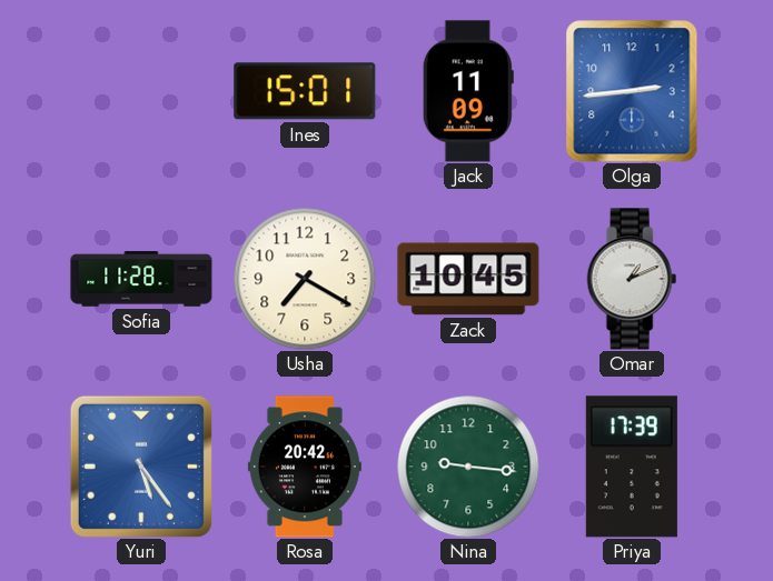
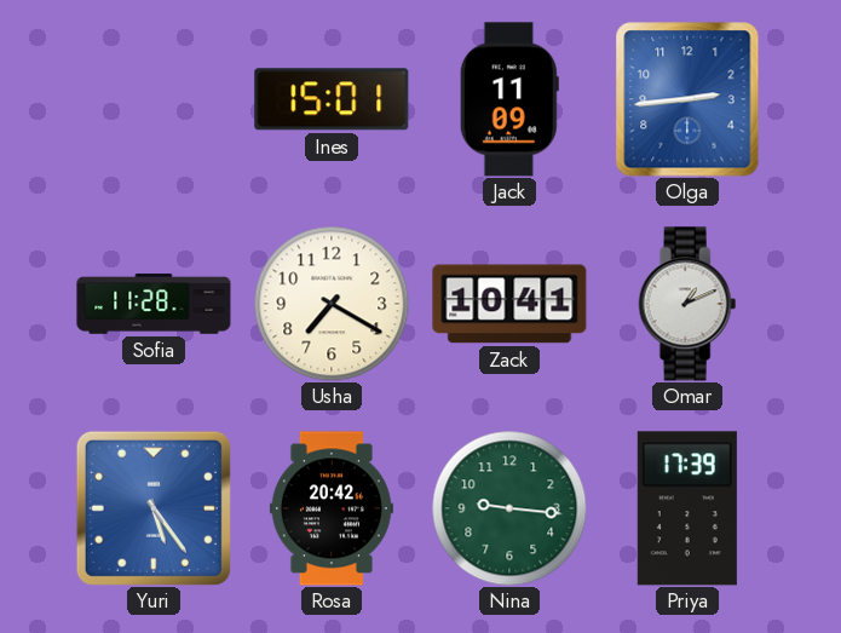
Zack: 10:45 -> 10:41 (509, 304)
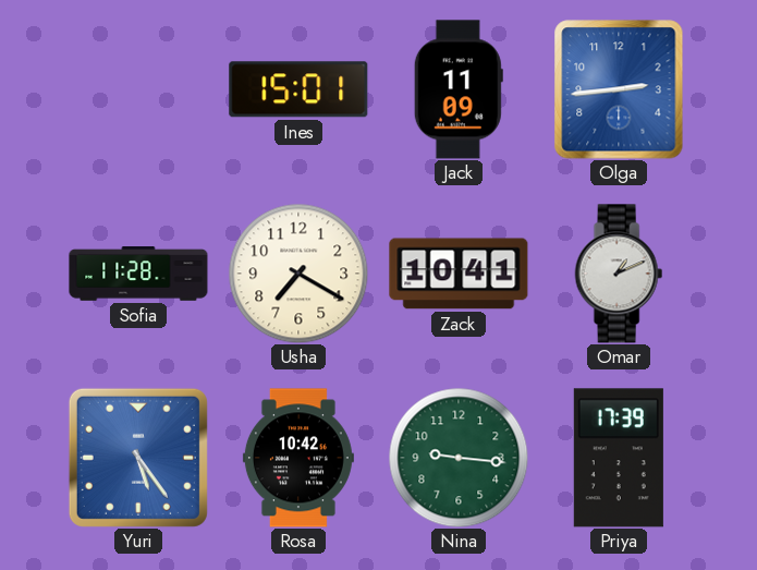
Rosa: 20:42 -> 10:42 (298, 458)
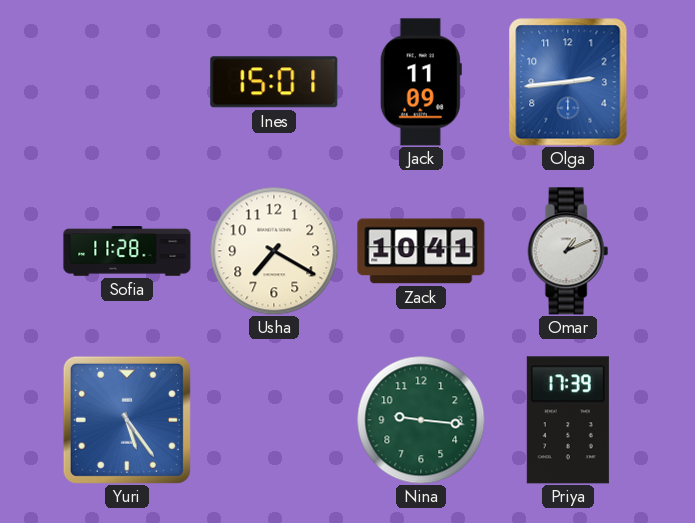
Rosa: 10:42 -> none (298, 458)
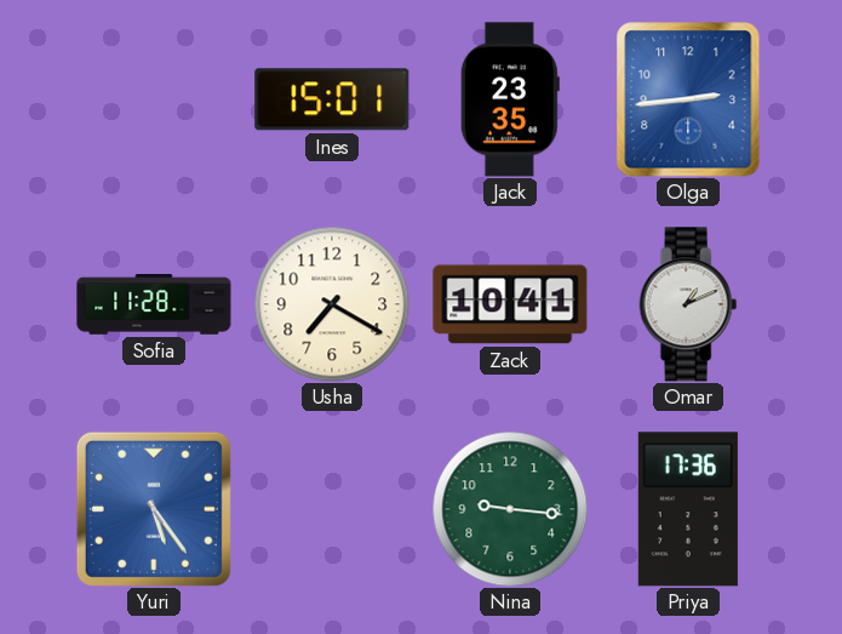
Jack: 11:09 -> 23:35 (510, 99)
Priya: 17:39 -> 17:36 (688, 509)
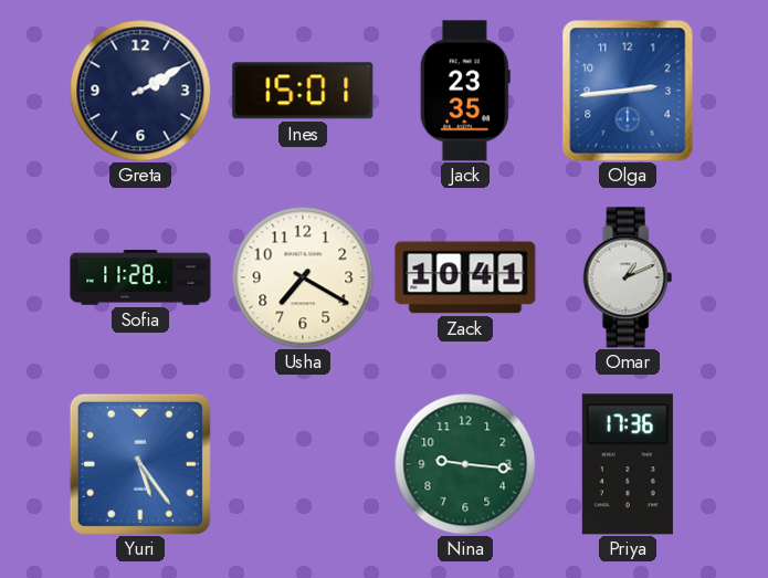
Greta: none -> 2:10 (140, 91)
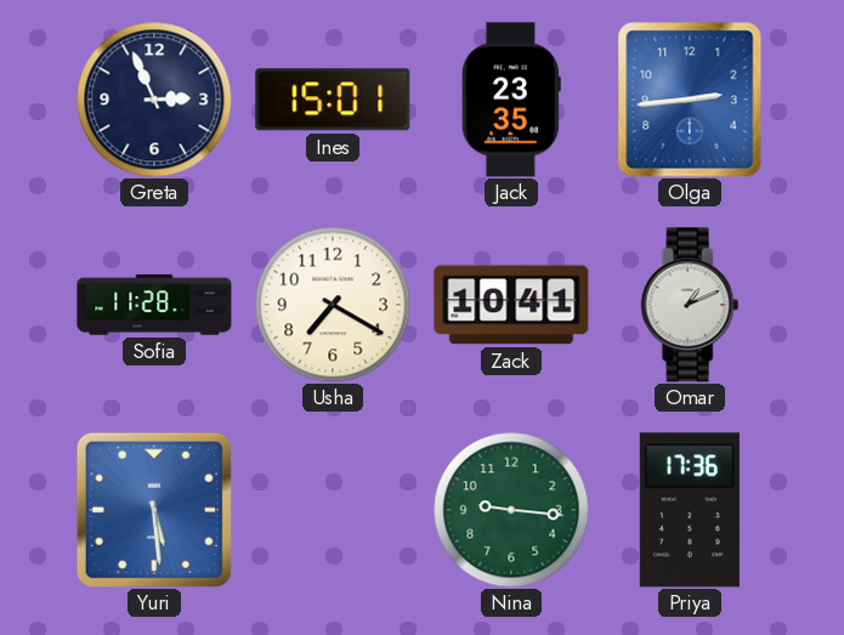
Greta: 2:10 -> 2:56 (154, 100)
Yuri: 5:24 -> 5:29 (154, 510)
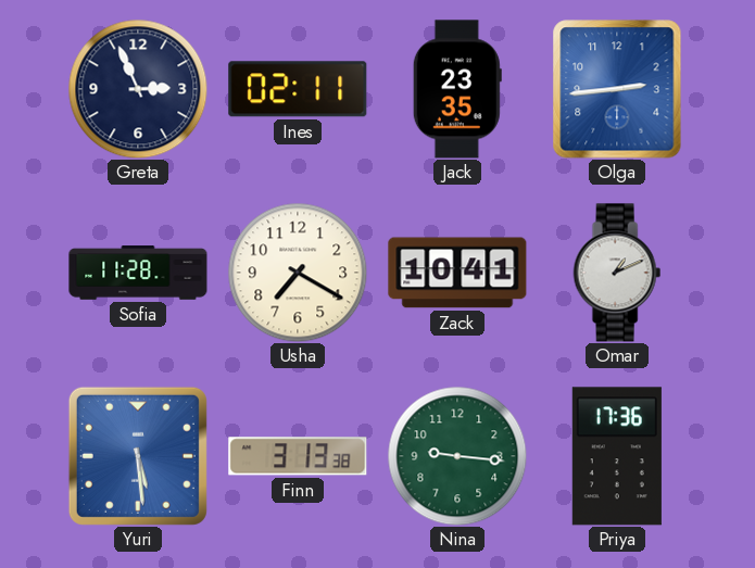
Ines: 15:01 -> 02:11 (298, 89)
Finn: none -> 3:13 (298, 456)
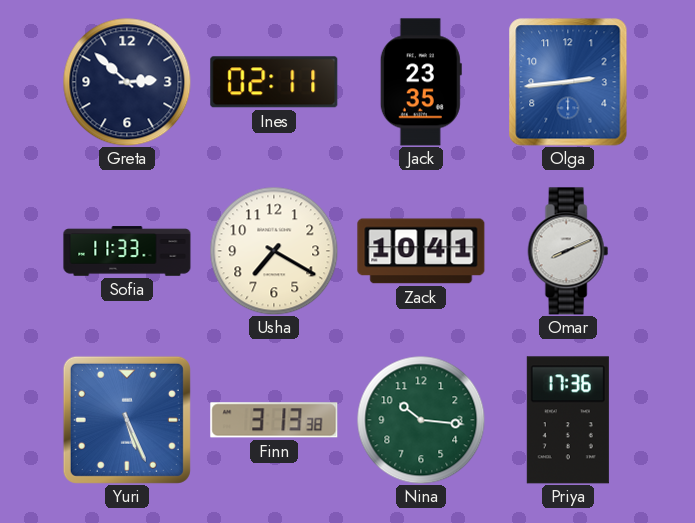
Greta: 2:56 -> 2:52 (127, 82)
Sofia: 11:28 -> 11:33 (127, 251)
Omar: 1:11 -> 8:11 (568, 251)
Yuri: 5:29 -> 5:26 (127, 420)
Nina: 9:16 -> 10:16 (421, 420)
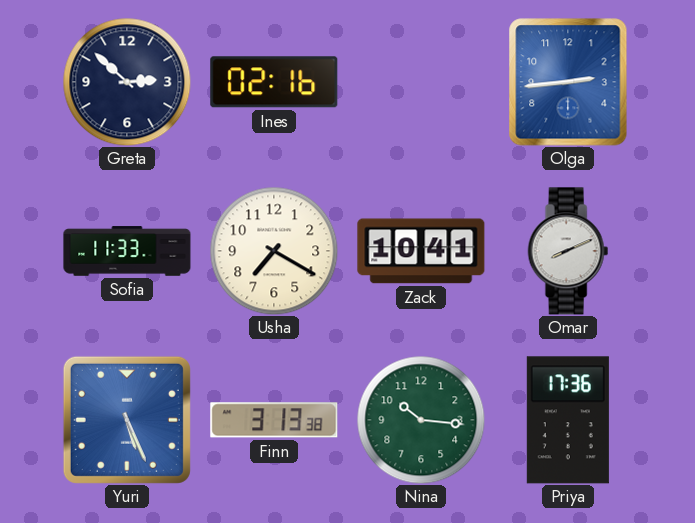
Ines: 02:11 -> 02:16 (274, 82)
Jack: 23:35 -> none (421, 82)
